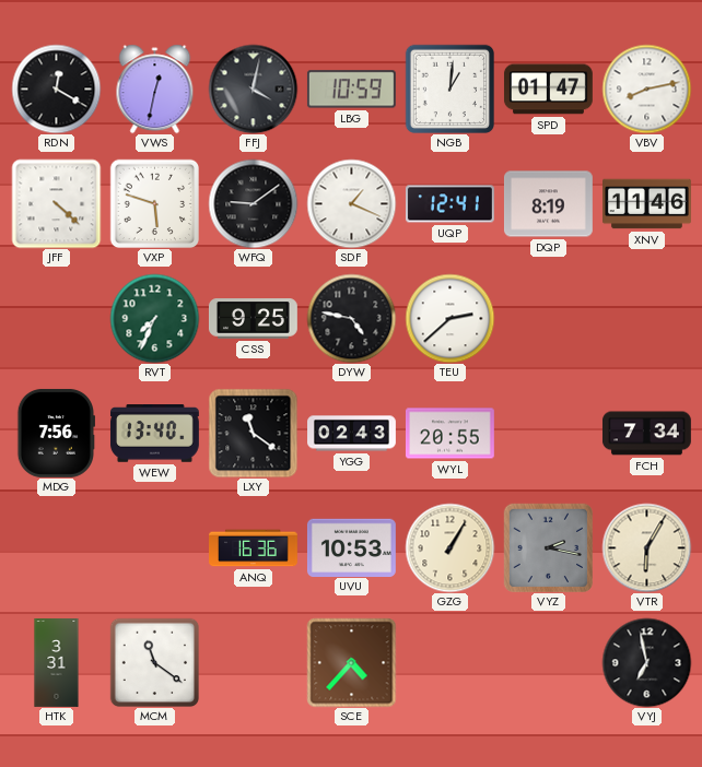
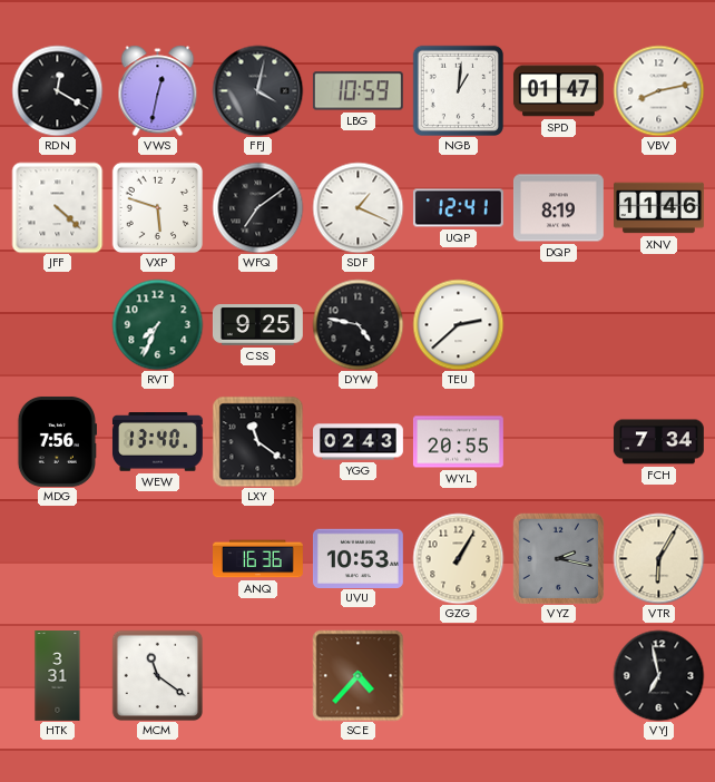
WFQ: 9:09 -> 7:09 (257, 207)
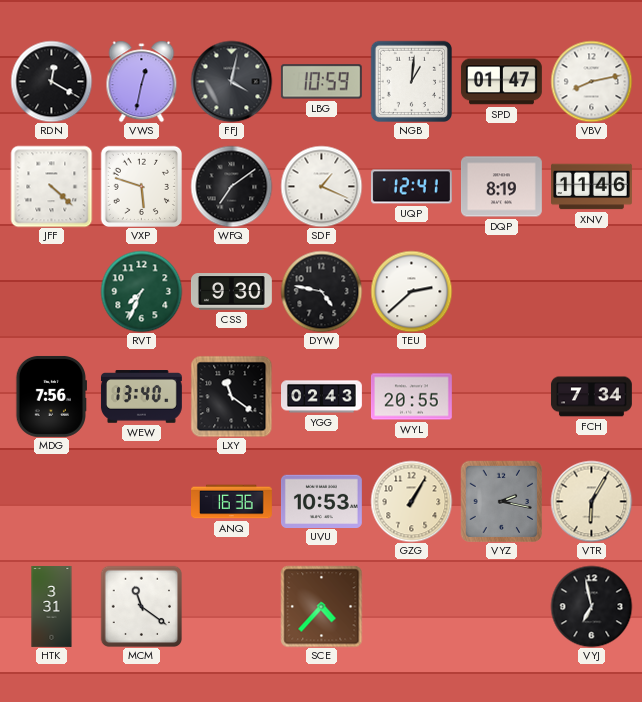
CSS: 9:25 -> 9:30 (231, 292)
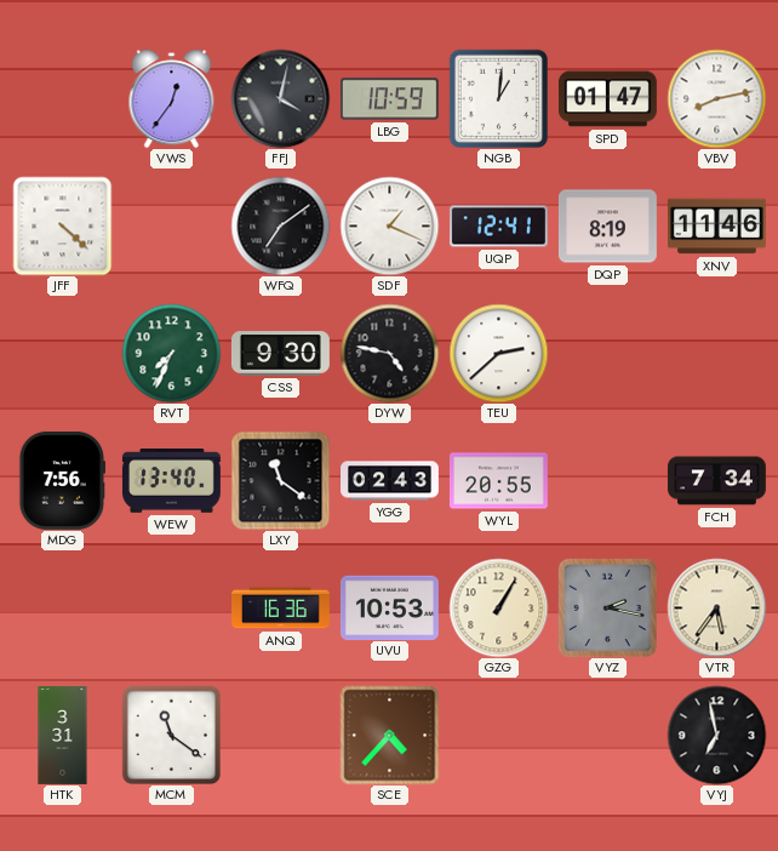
RDN: 12:20 -> none (51, 81)
VWS: 12:32 -> 12:36 (172, 98)
VXP: 5:48 -> none (141, 186)
VTR: 6:05 -> 5:36 (716, 607)
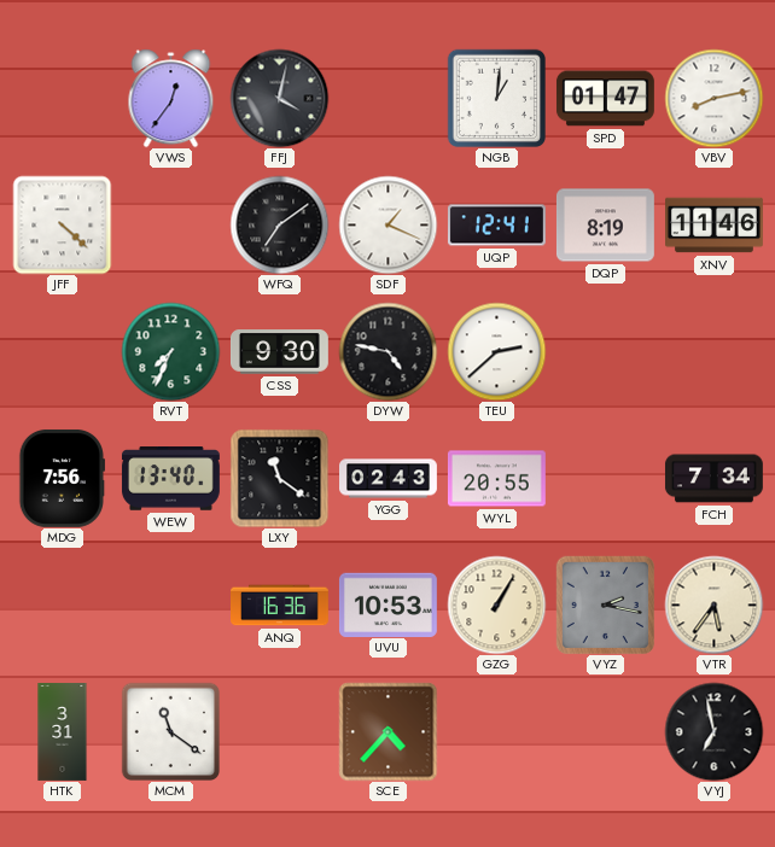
LBG: 10:59 -> none (389, 99)
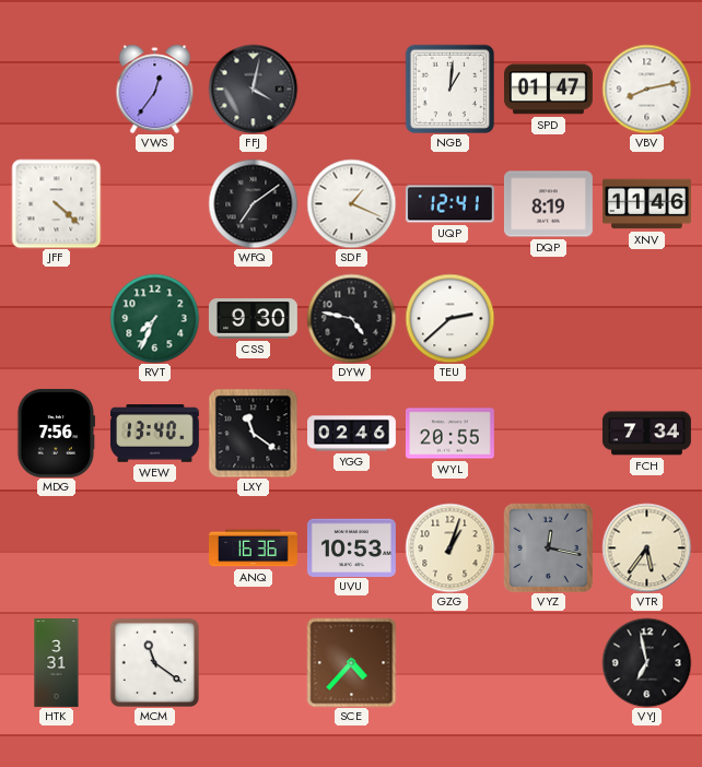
YGG: 02:43 -> 02:46 (352, 434)
GZG: 1:05 -> 1:03 (449, 547)
VYZ: 2:17 -> 12:17 (548, 547)
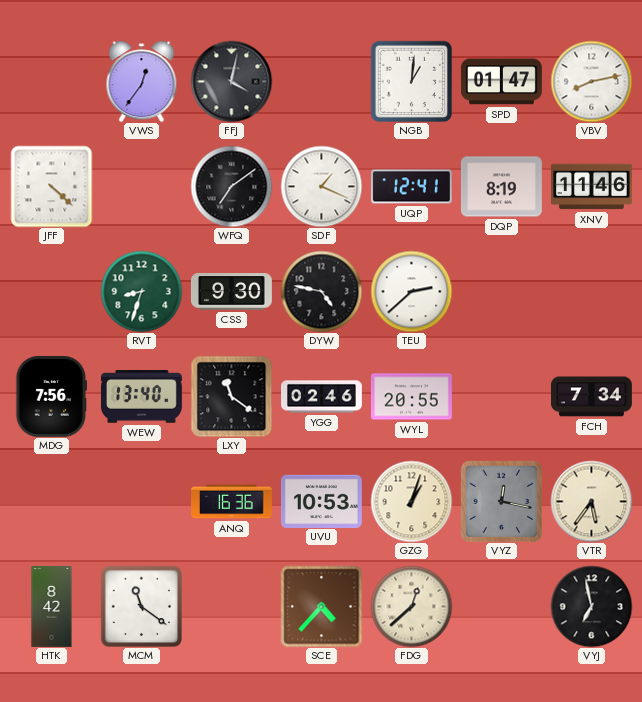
RVT: 7:34 -> 8:33 (141, 291)
HTK: 3:31 -> 8:42 (52, 607)
FDG: none -> 12:38 (411, 606)
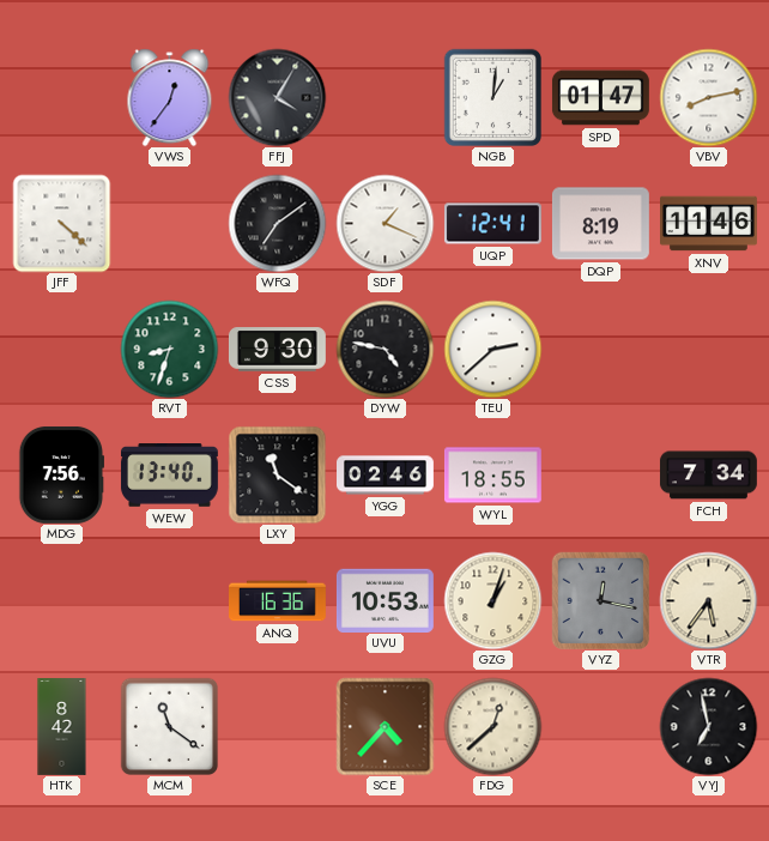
FFJ: 4:02 -> 4:05 (277, 97)
WYL: 20:55 -> 18:55 (492, 476)
